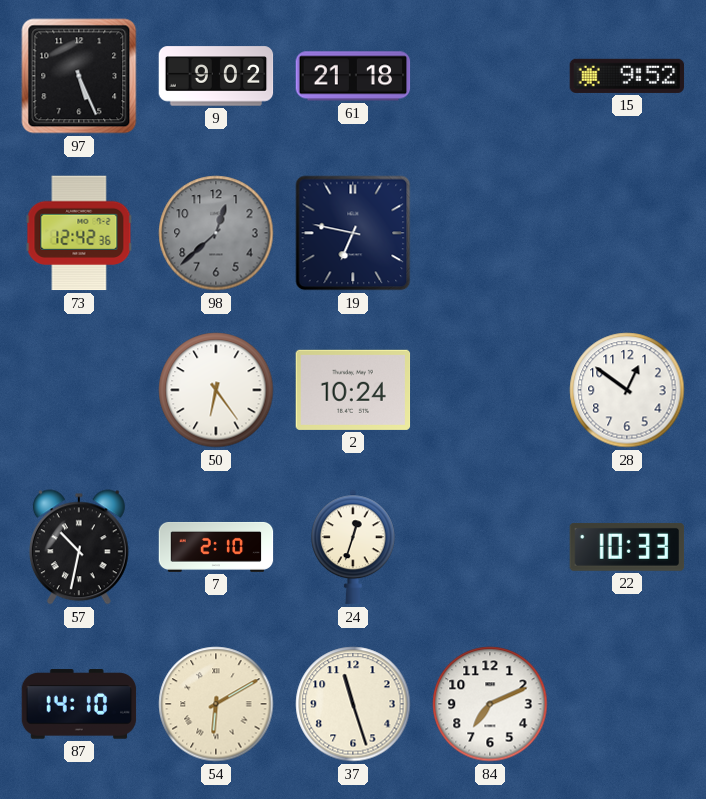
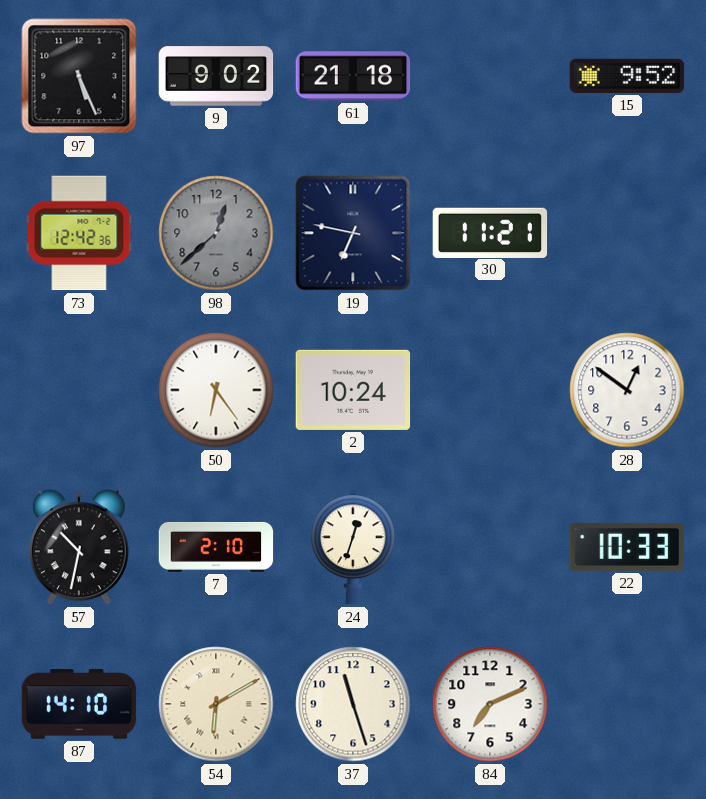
30: none -> 11:21 (490, 232)
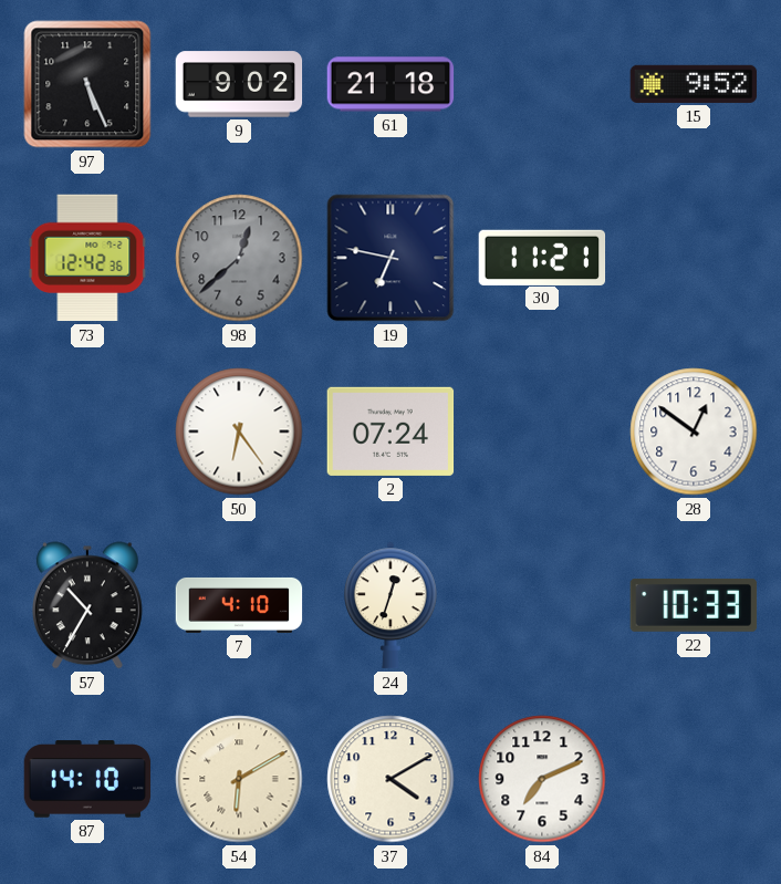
2: 10:24 -> 07:24 (390, 431)
57: 10:32 -> 10:35 (87, 605)
7: 2:10 -> 4:10 (239, 605)
37: 11:27 -> 4:10 (390, 779)
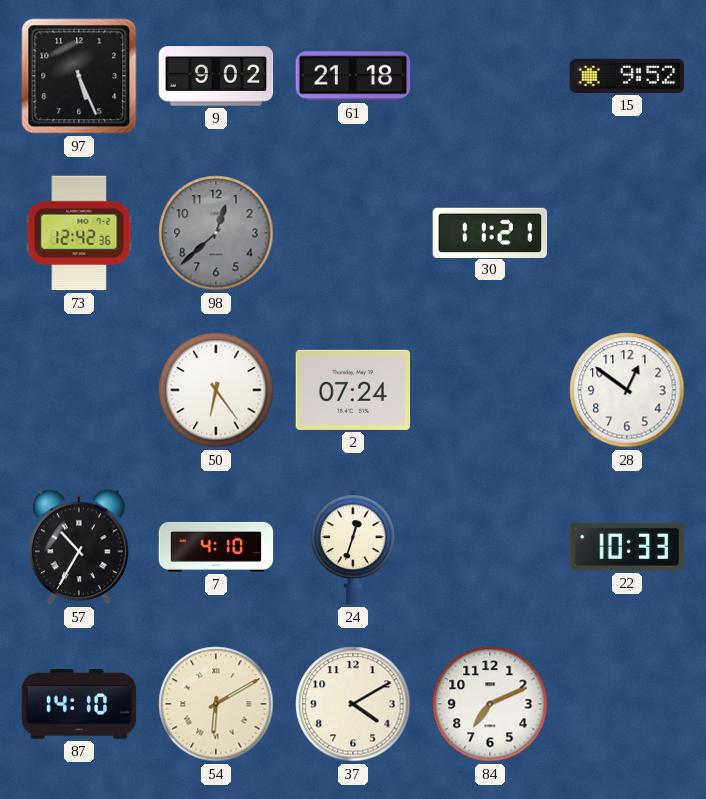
19: 6:47 -> none (390, 258)
